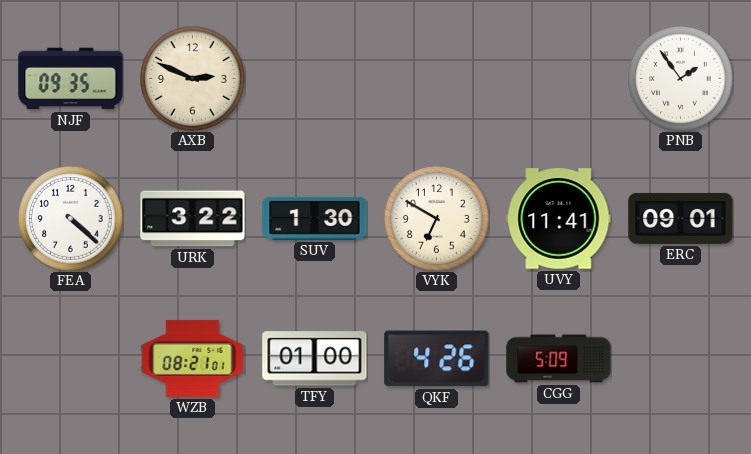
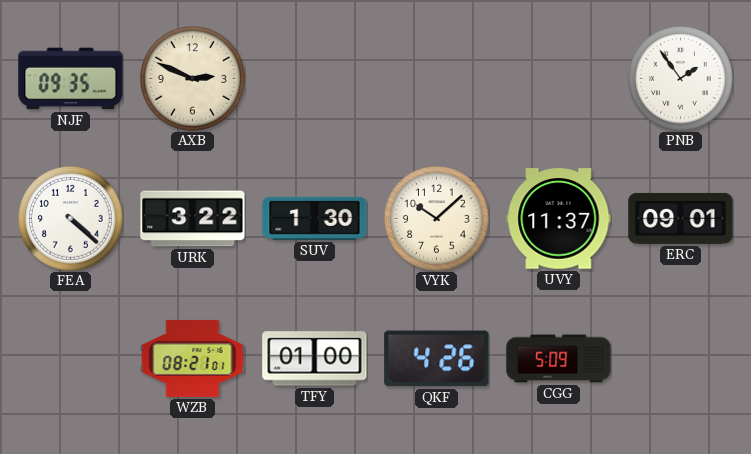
VYK: 6:50 -> 10:08 (437, 219)
UVY: 11:41 -> 11:37 (559, 219)
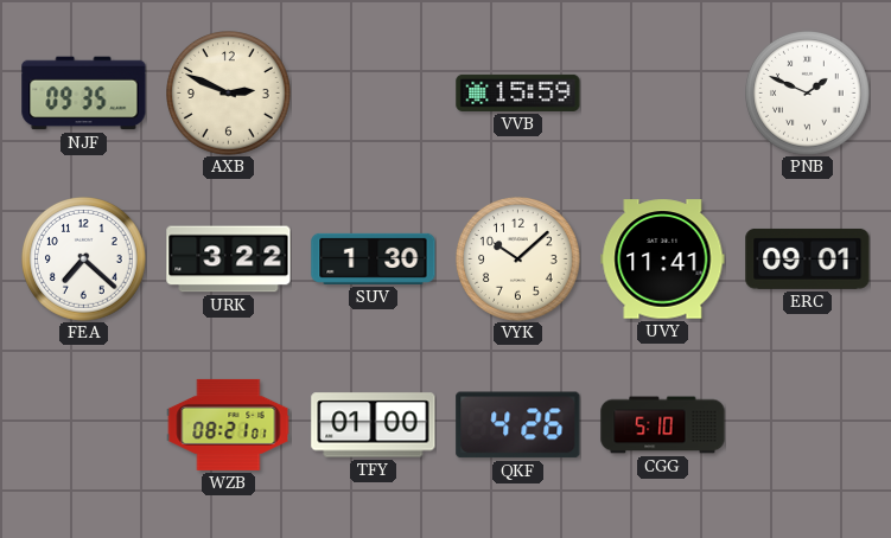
VVB: none -> 15:59 (518, 92)
PNB: 1:54 -> 1:49 (808, 94)
FEA: 4:22 -> 7:22 (84, 260)
UVY: 11:37 -> 11:41 (663, 260)
CGG: 5:09 -> 5:10 (663, 425)
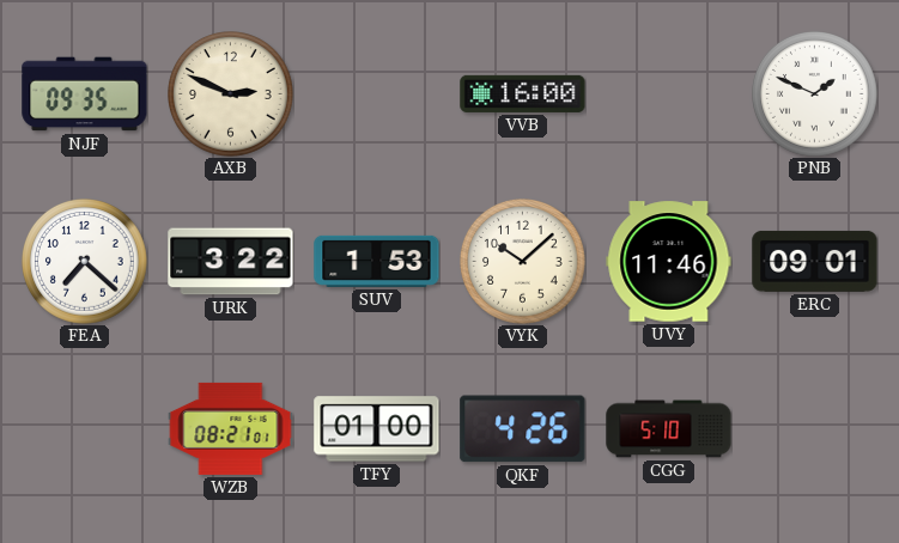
VVB: 15:59 -> 16:00 (523, 93)
SUV: 1:30 -> 1:53 (377, 261)
UVY: 11:41 -> 11:46 (669, 262)
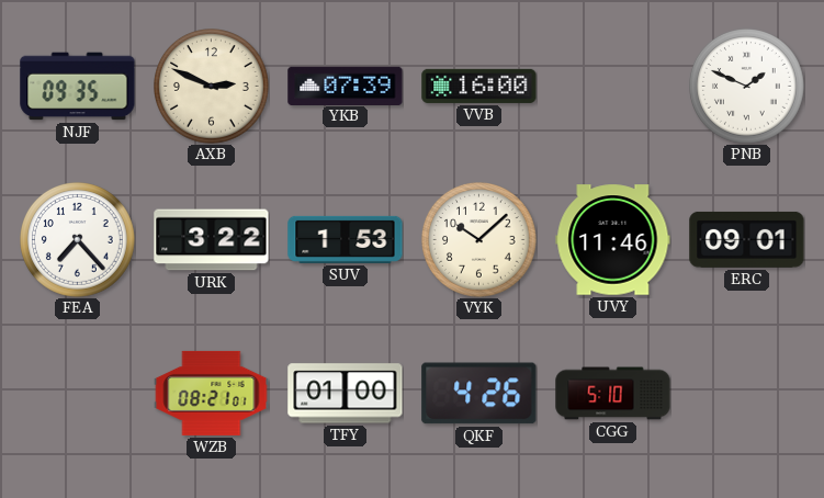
YKB: none -> 07:39 (346, 86)
FEA: 7:22 -> 7:23 (78, 240)
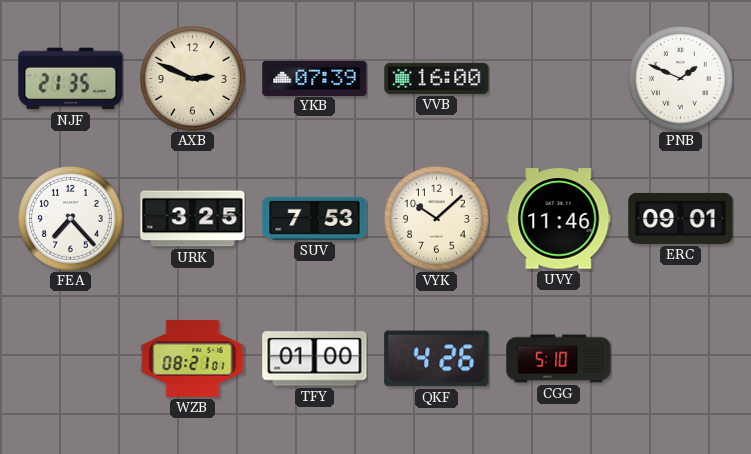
NJF: 09:35 -> 21:35 (71, 79)
URK: 3:22 -> 3:25 (193, 219)
SUV: 1:53 -> 7:53 (315, 218)
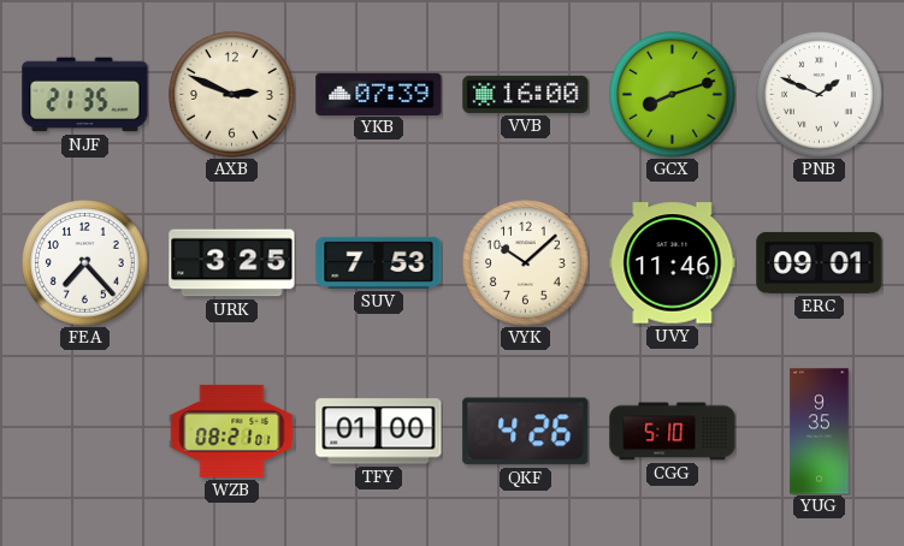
GCX: none -> 8:12 (673, 95)
YUG: none -> 9:35 (820, 432)
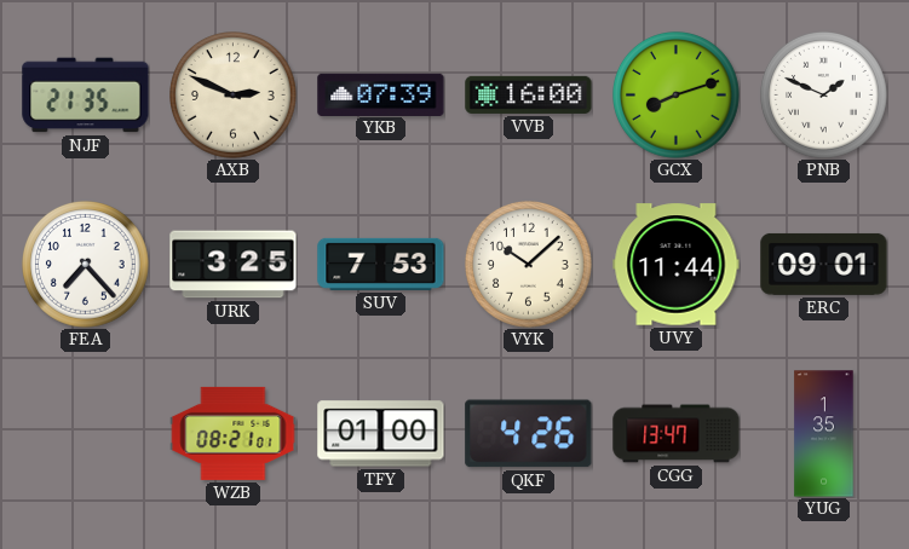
UVY: 11:46 -> 11:44 (677, 265)
CGG: 5:10 -> 13:47 (677, 434)
YUG: 9:35 -> 1:35 (824, 434)
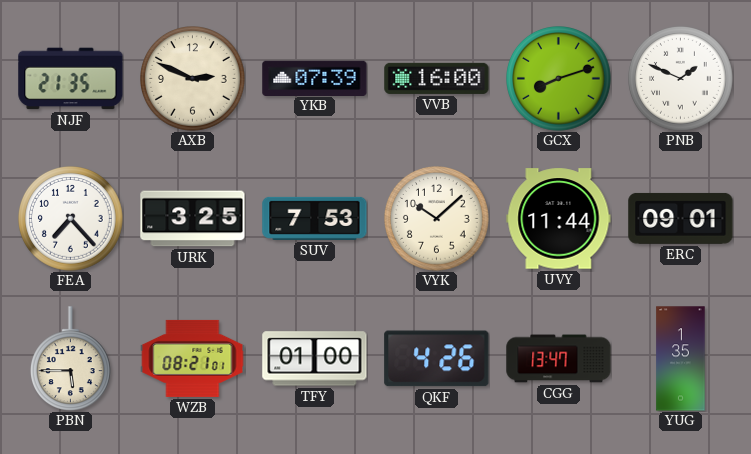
PBN: none -> 5:45 (70, 359)
